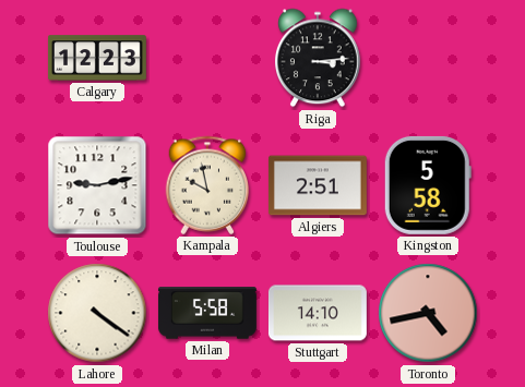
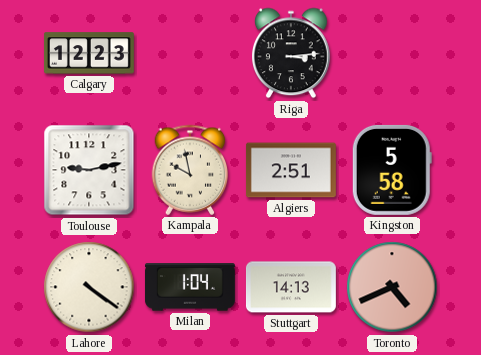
Milan: 5:58 -> 1:04 (190, 287)
Stuttgart: 14:10 -> 14:13 (291, 287)
Toronto: 4:43 -> 4:41 (392, 287)
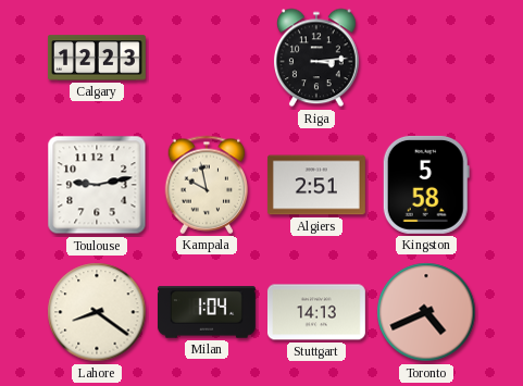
Lahore: 4:21 -> 8:21 (97, 312)
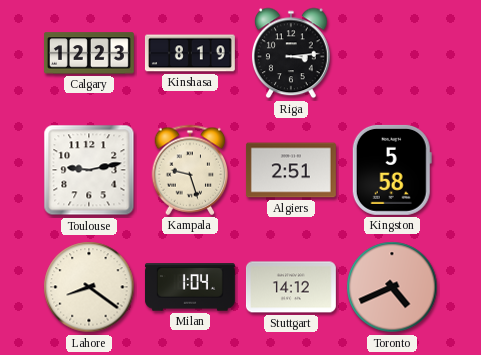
Kinshasa: none -> 8:19 (190, 53)
Kampala: 9:58 -> 9:27 (190, 170)
Stuttgart: 14:13 -> 14:12 (291, 287)
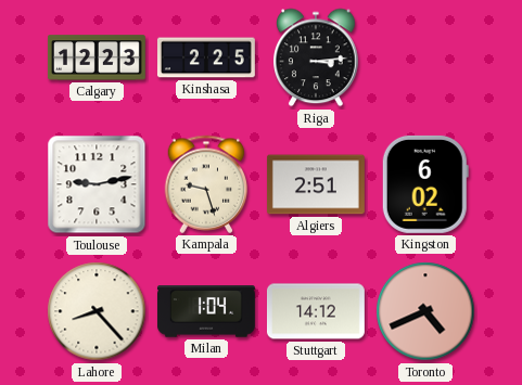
Kinshasa: 8:19 -> 2:25 (206, 57)
Kingston: 5:58 -> 6:02 (425, 184)
Lahore: 8:21 -> 8:23 (97, 311)
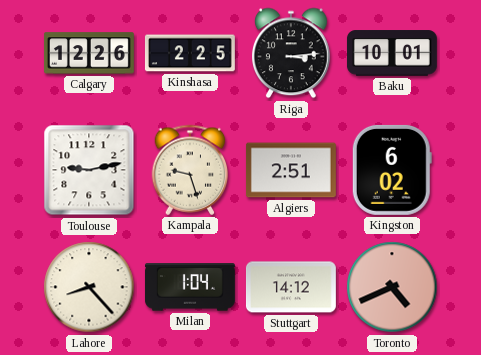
Calgary: 12:23 -> 12:26 (89, 53)
Baku: none -> 10:01 (392, 53)
